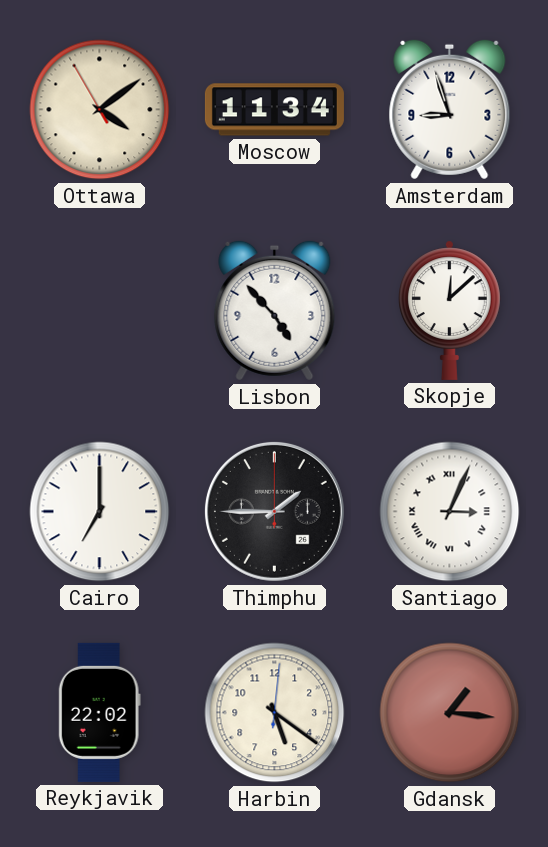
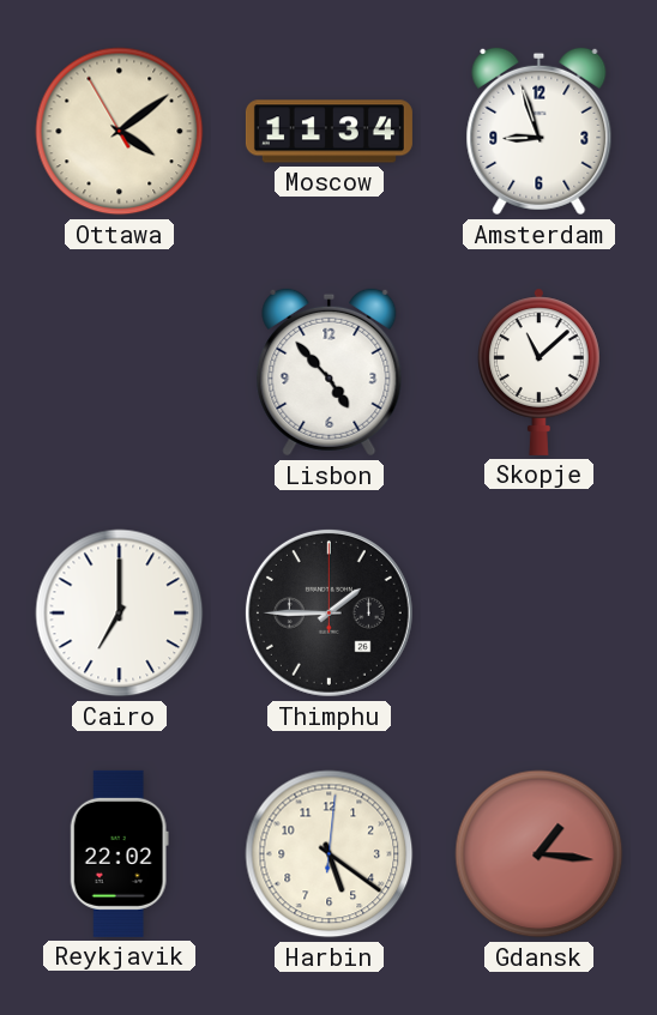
Skopje: 12:08 -> 11:08 (540, 371)
Santiago: 3:04 -> none (450, 512)
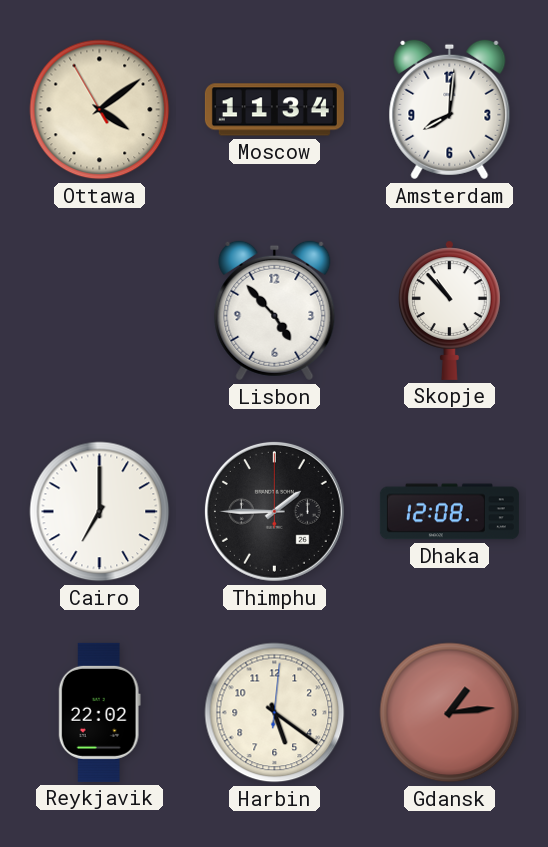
Amsterdam: 8:57 -> 8:01 (450, 110)
Skopje: 11:08 -> 10:53 (450, 310)
Dhaka: none -> 12:08 (449, 512)
Gdansk: 1:16 -> 1:14 (450, 713)
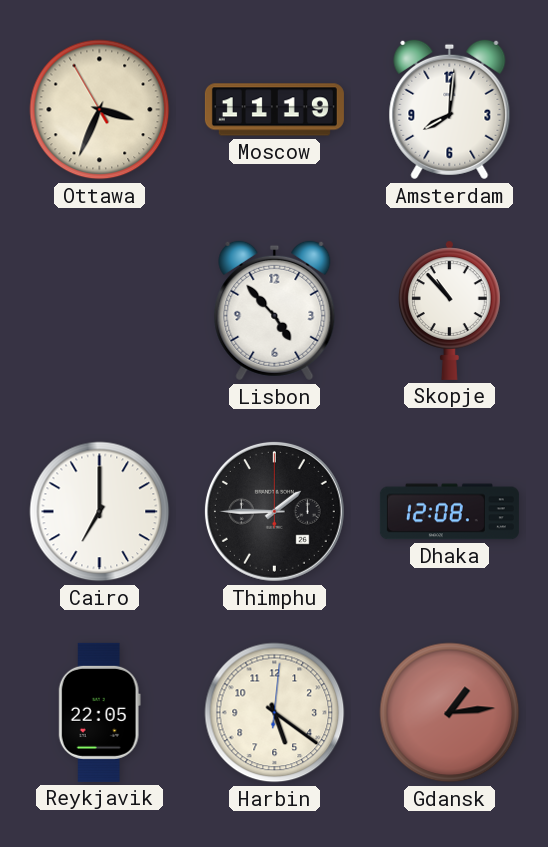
Ottawa: 4:08 -> 3:33 (100, 110)
Moscow: 11:34 -> 11:19 (274, 110)
Reykjavik: 22:02 -> 22:05 (99, 712)
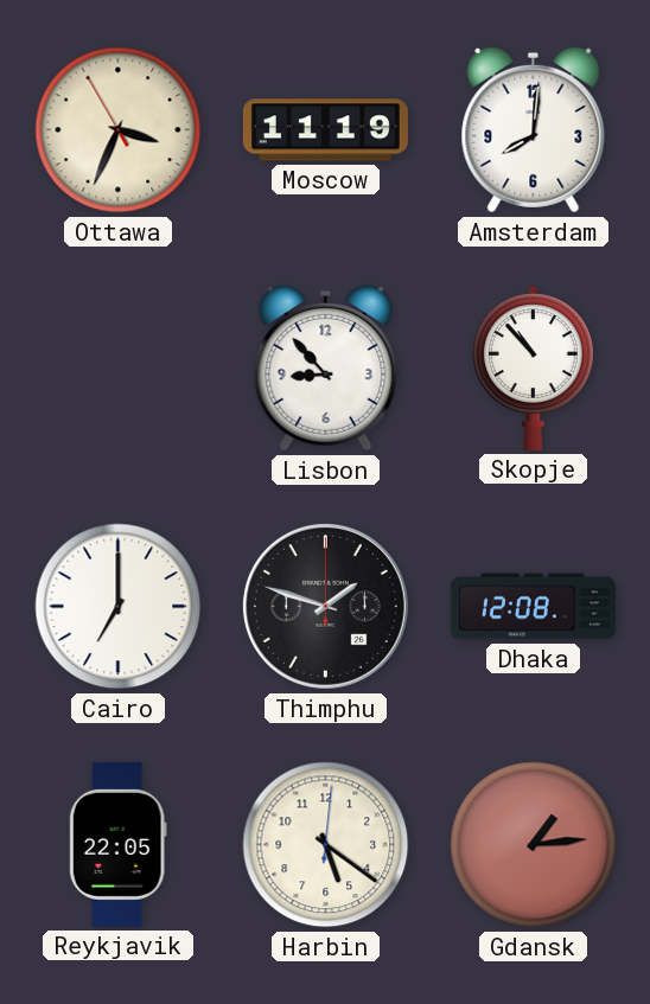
Lisbon: 4:53 -> 8:53 (326, 369)
Thimphu: 1:45 -> 1:48 (325, 606)
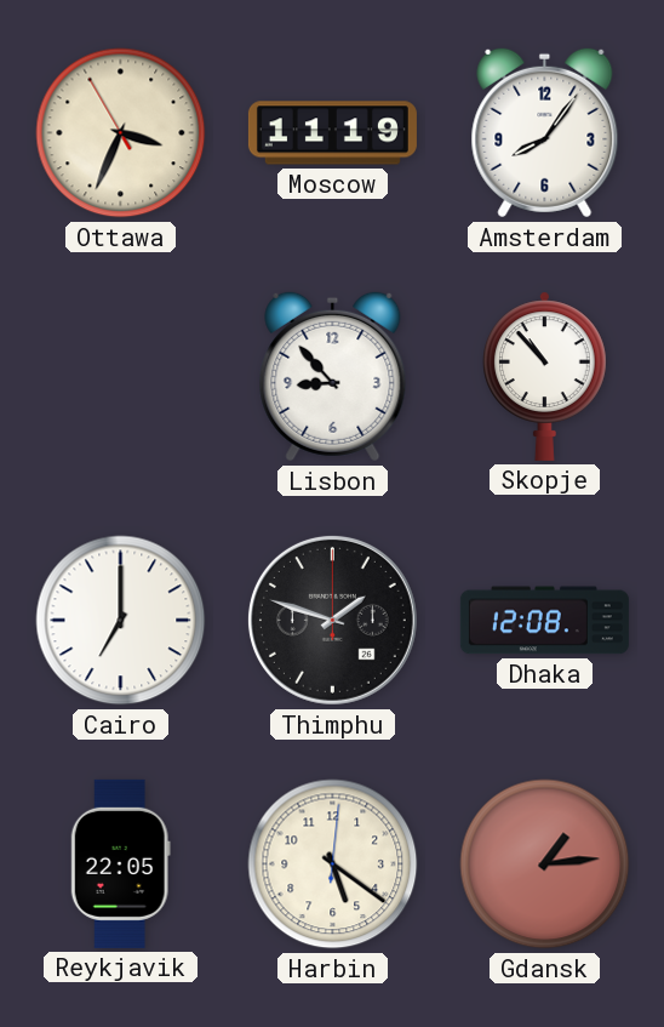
Amsterdam: 8:01 -> 8:06 (545, 133)
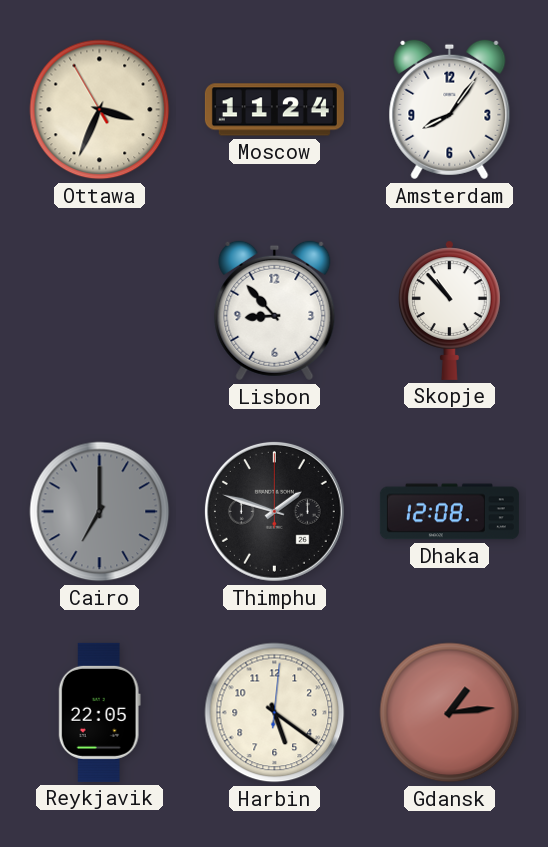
Moscow: 11:19 -> 11:24 (274, 110)
Cairo dial: white -> grey (100, 512)
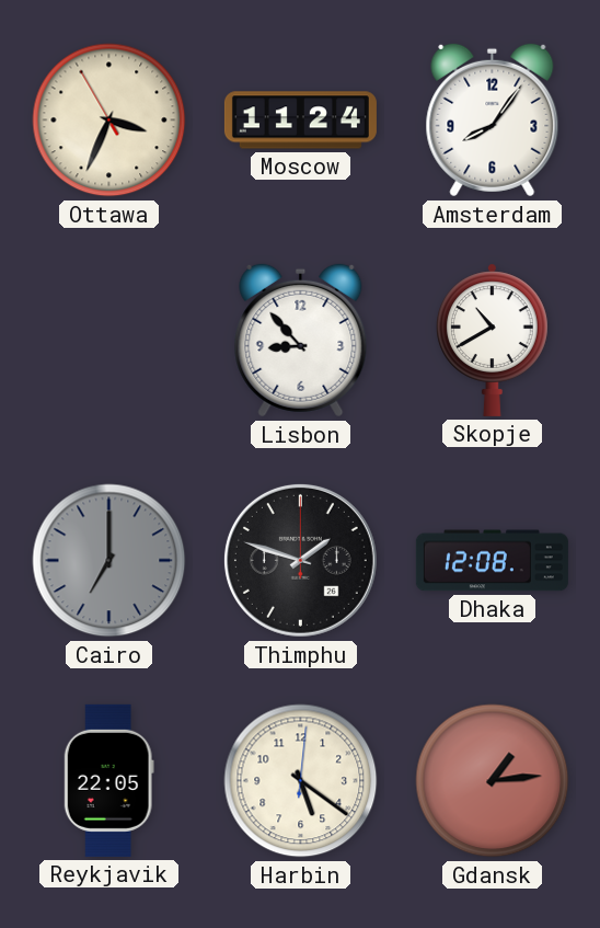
Skopje: 10:53 -> 10:40 (493, 340)
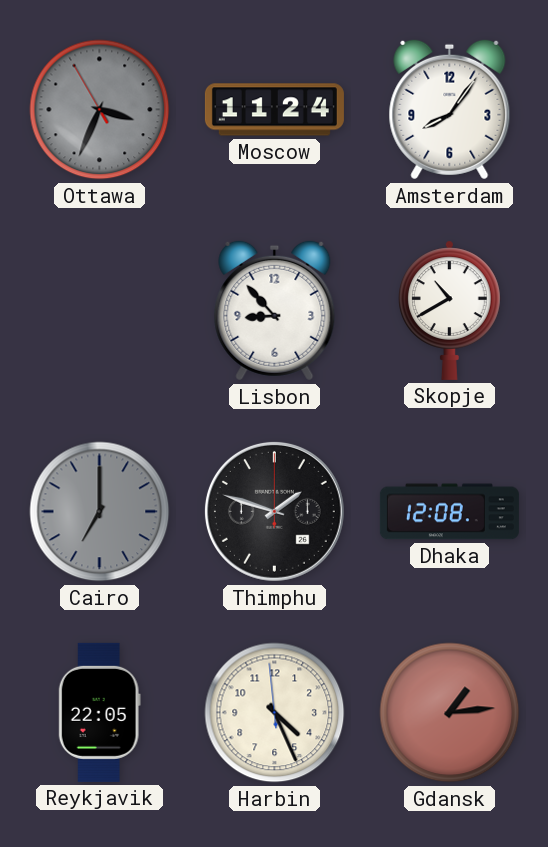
Ottawa dial: cream -> grey (100, 110)
Harbin: 5:21 -> 4:25 (275, 713)
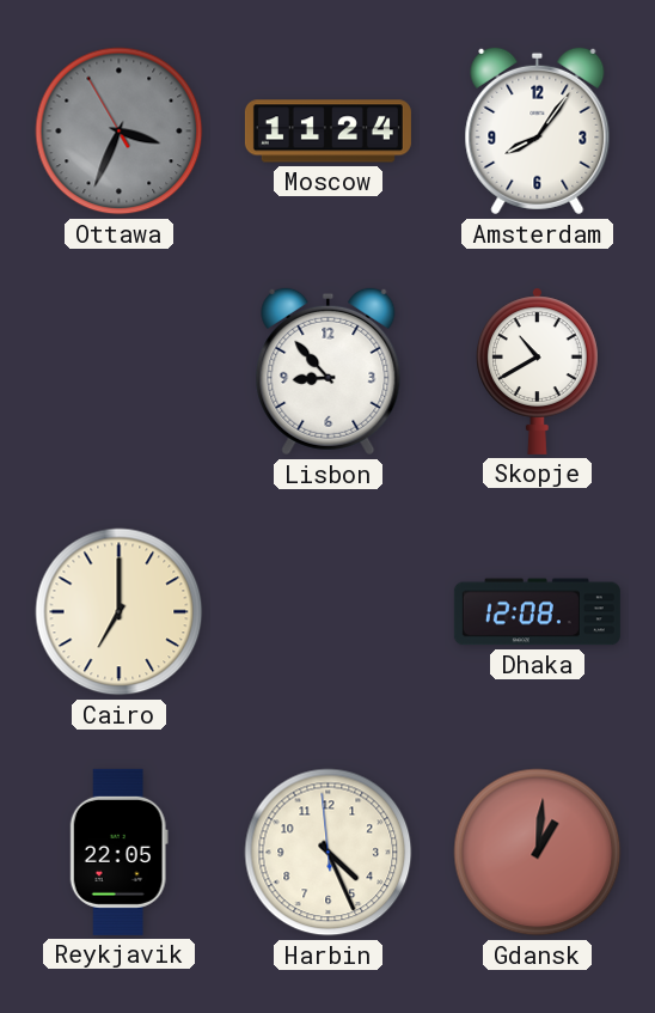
Cairo dial: grey -> cream (120, 612)
Thimphu: 1:48 -> none (274, 511)
Gdansk: 1:14 -> 1:01 (538, 853)
